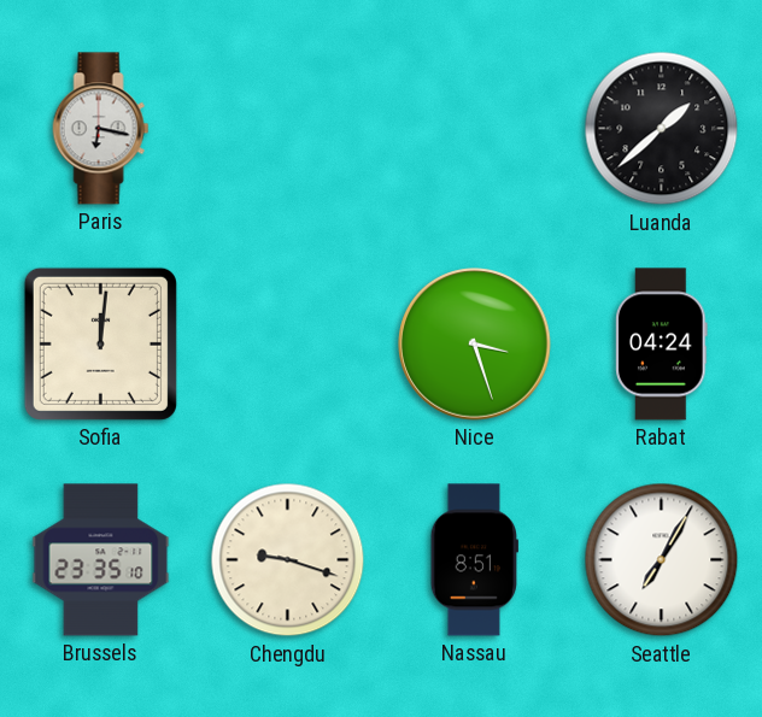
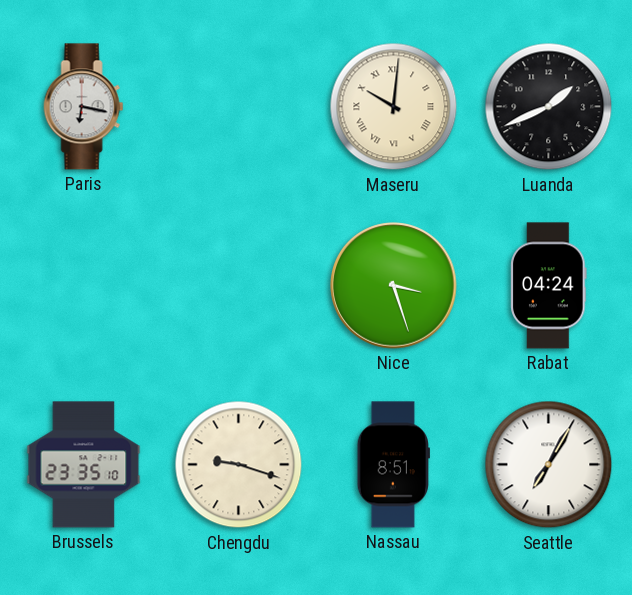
Maseru: none -> 10:01 (394, 107)
Luanda: 1:38 -> 1:41 (549, 107)
Sofia: 12:01 -> none (100, 343)
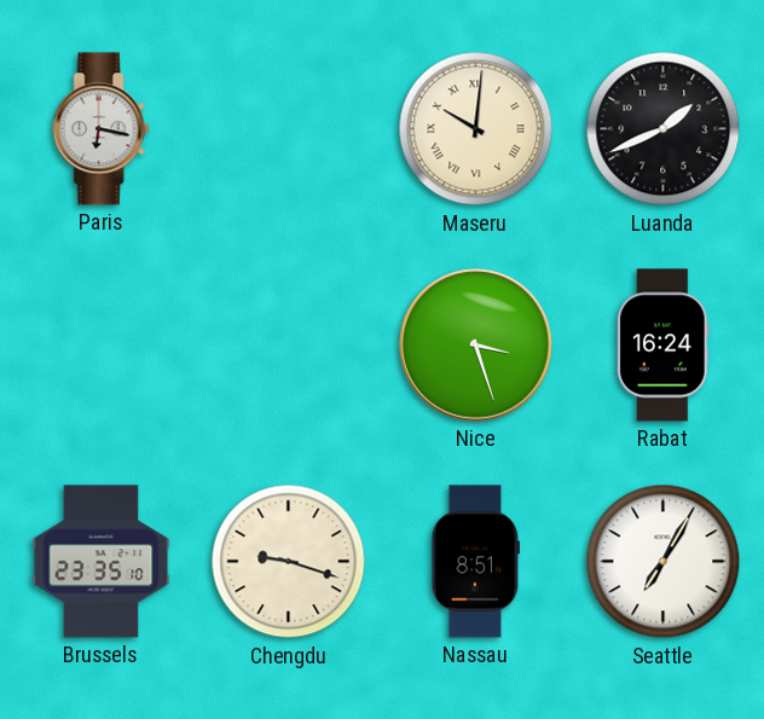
Rabat: 04:24 -> 16:24 (664, 346)
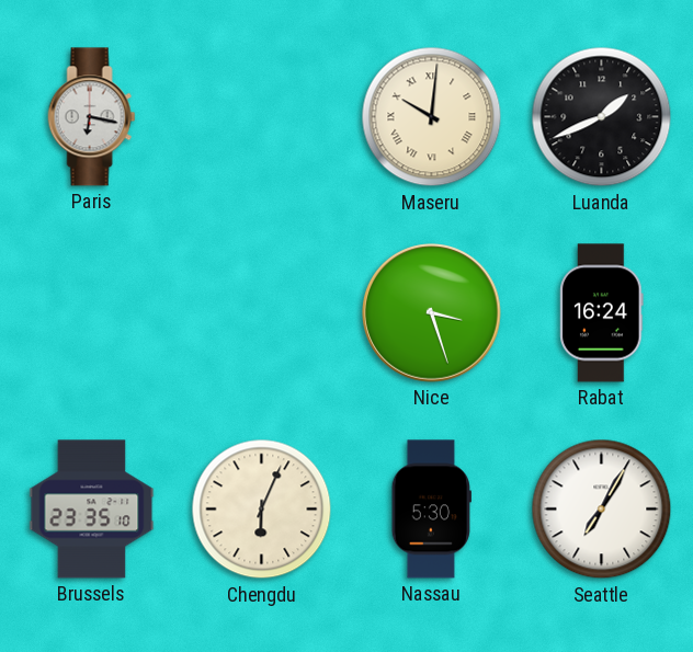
Chengdu: 9:18 -> 6:04 (262, 510)
Nassau: 8:51 -> 5:30 (431, 510)
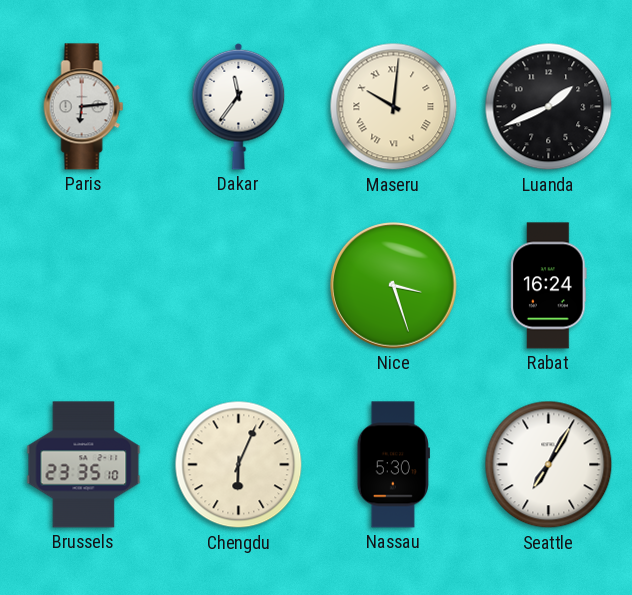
Paris: 6:17 -> 6:14 (84, 107)
Dakar: none -> 11:36 (239, 106)
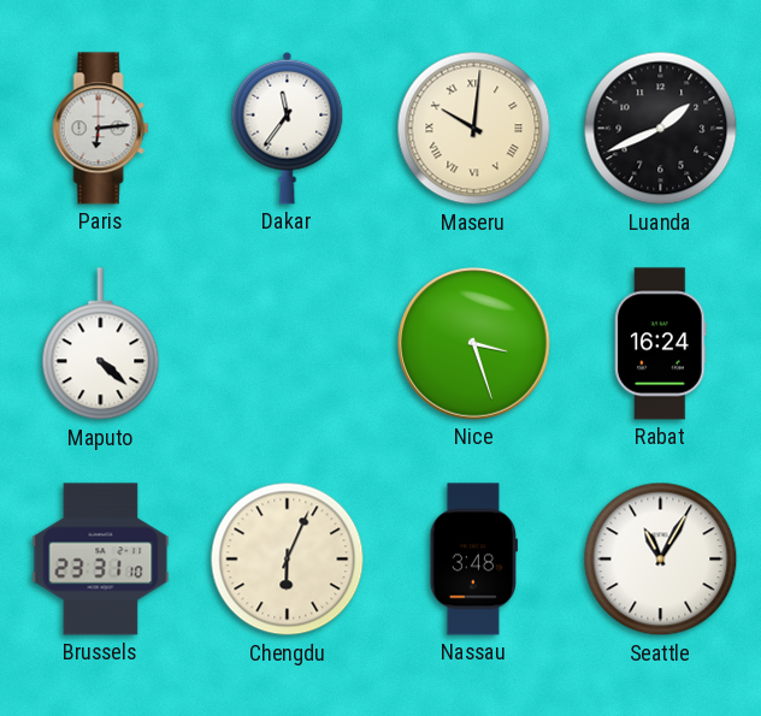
Maputo: none -> 4:22 (101, 344)
Brussels: 23:35 -> 23:31 (101, 560)
Nassau: 5:30 -> 3:48 (473, 560)
Seattle: 7:05 -> 11:05 (661, 560)
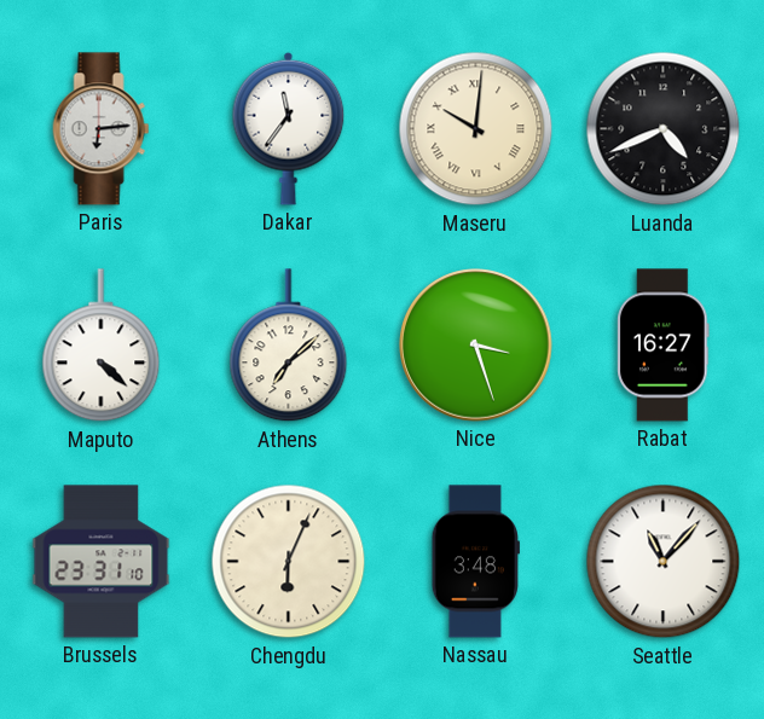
Luanda: 1:41 -> 4:41 (664, 129)
Athens: none -> 7:08 (289, 346)
Rabat: 16:24 -> 16:27 (664, 346)
Seattle: 11:05 -> 11:07 (664, 562)
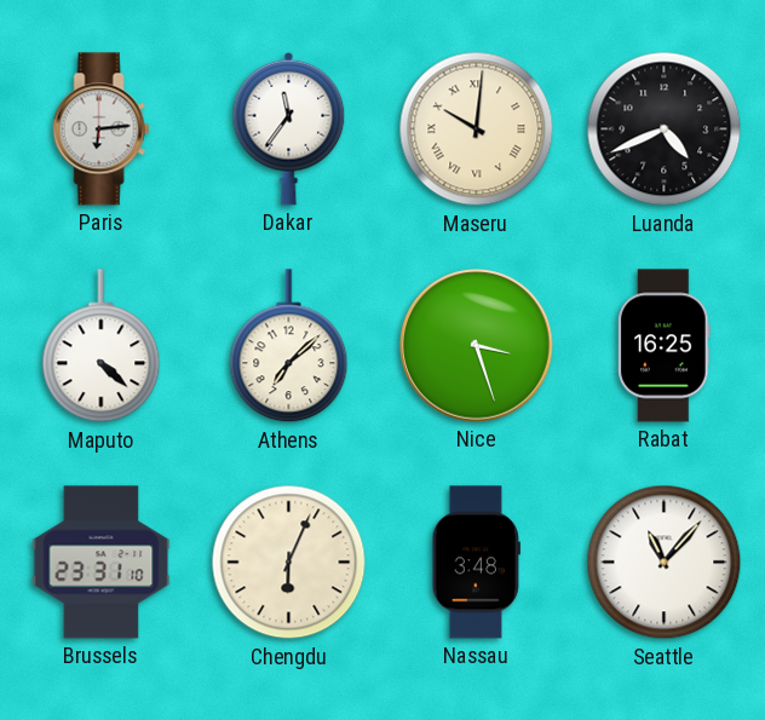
Rabat: 16:27 -> 16:25 (665, 346)
